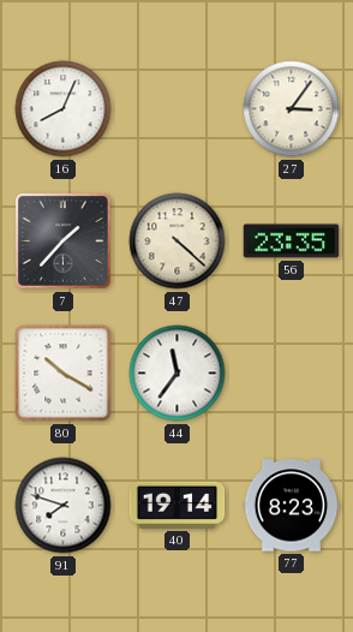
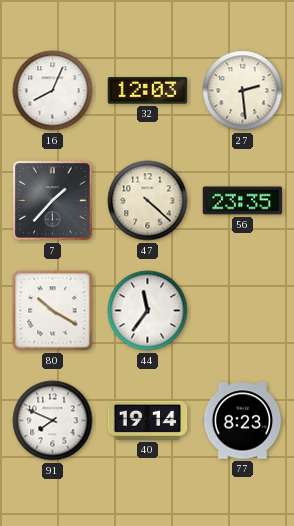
32: none -> 12:03 (148, 91)
27: 3:06 -> 2:29 (243, 91)
91: 7:48 -> 7:49 (53, 421)
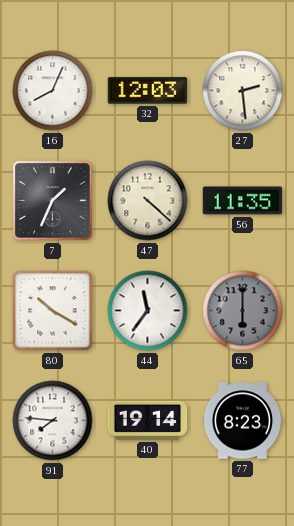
7: 1:37 -> 1:34 (53, 201)
56: 23:35 -> 11:35 (243, 201)
65: none -> 6:00 (243, 311)
91: 7:49 -> 7:46 (53, 421)
